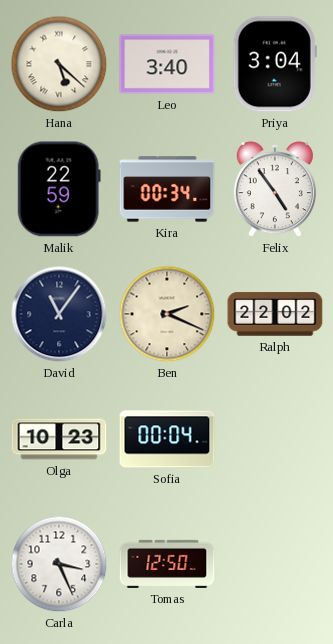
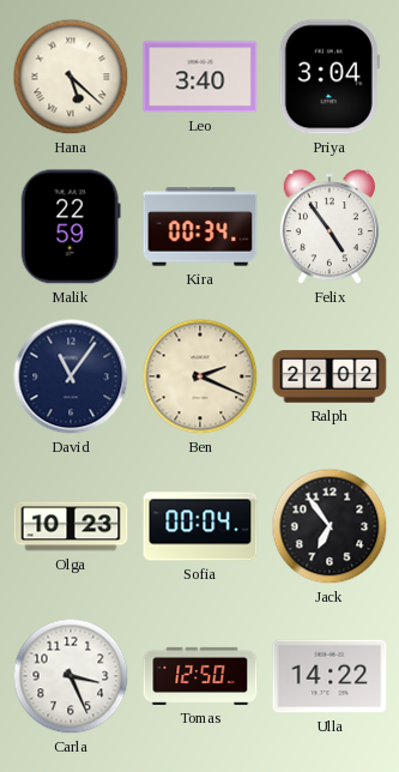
Jack: none -> 6:54 (330, 526)
Ulla: none -> 14:22 (330, 676)
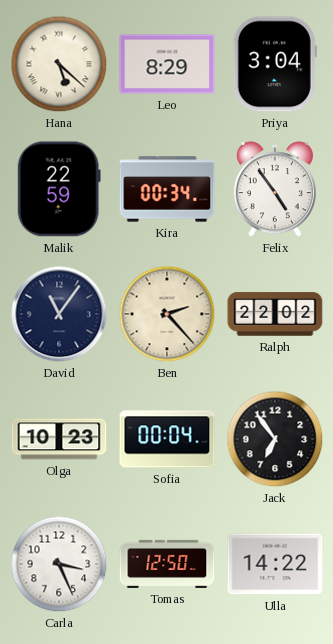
Leo: 3:40 -> 8:29 (167, 64)
Ben: 2:19 -> 2:23 (167, 314)
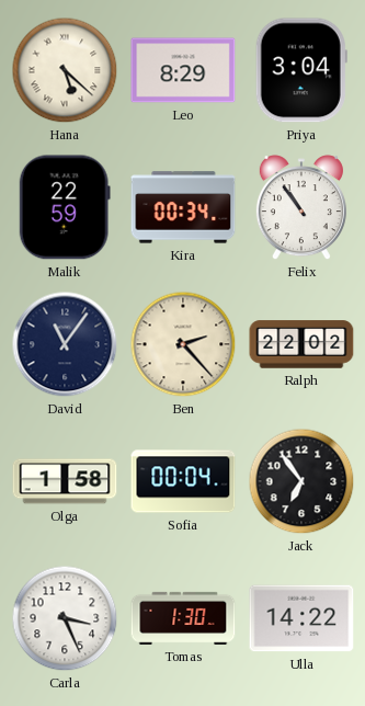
Felix: 4:54 -> 10:54 (301, 208)
Olga: 10:23 -> 1:58 (65, 481)
Tomas: 12:50 -> 1:30 (183, 618)
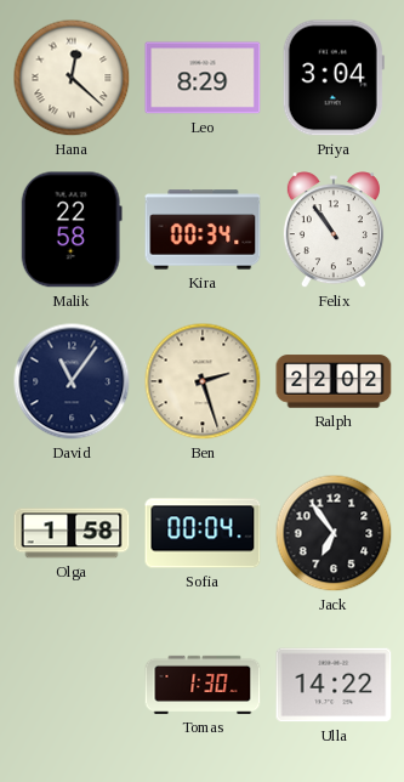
Hana: 5:22 -> 12:22 (72, 78)
Malik: 22:59 -> 22:58 (72, 229)
Ben: 2:23 -> 2:27 (203, 381)
Carla: 3:26 -> none (65, 618)
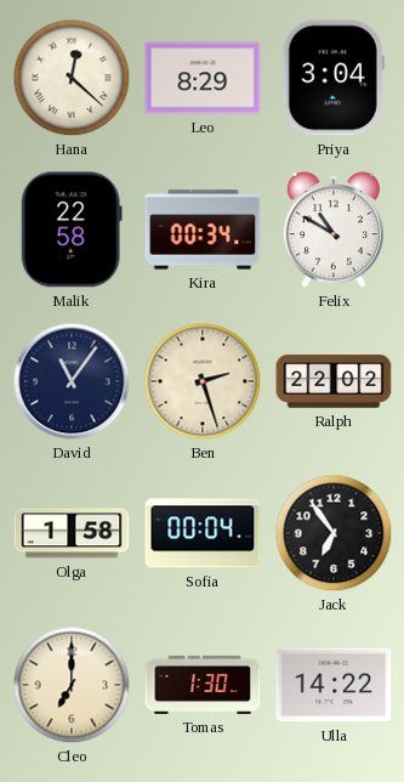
Felix: 10:54 -> 10:50 (334, 231)
Cleo: none -> 7:00 (72, 685)
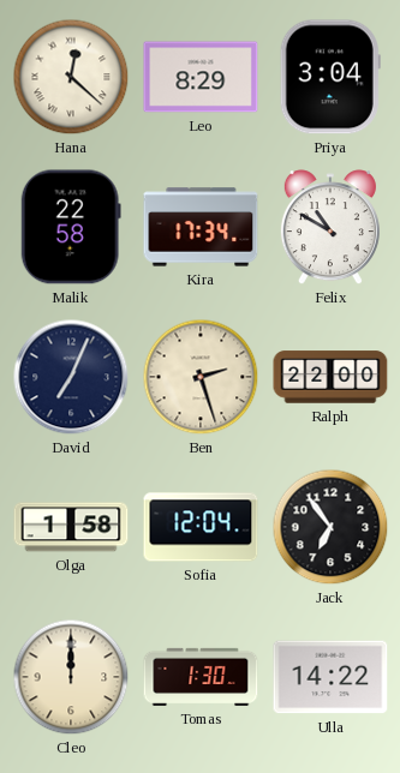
Kira: 00:34 -> 17:34 (201, 227)
David: 11:06 -> 7:04 (71, 377)
Ralph: 22:02 -> 22:00 (330, 377)
Sofia: 00:04 -> 12:04 (201, 527)
Cleo: 7:00 -> 12:00 (71, 677)
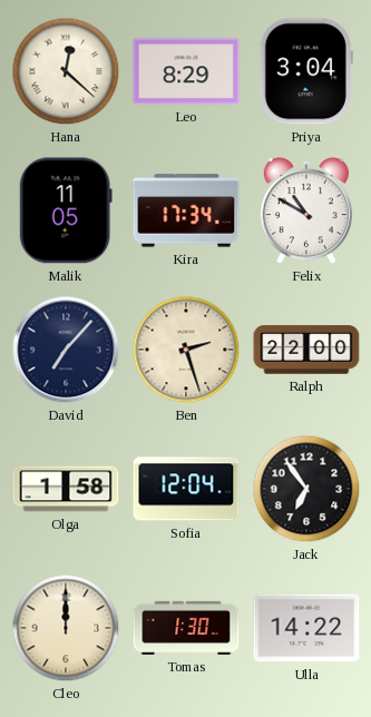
Malik: 22:58 -> 11:05 (66, 210)
David: 7:04 -> 7:07 (66, 350)
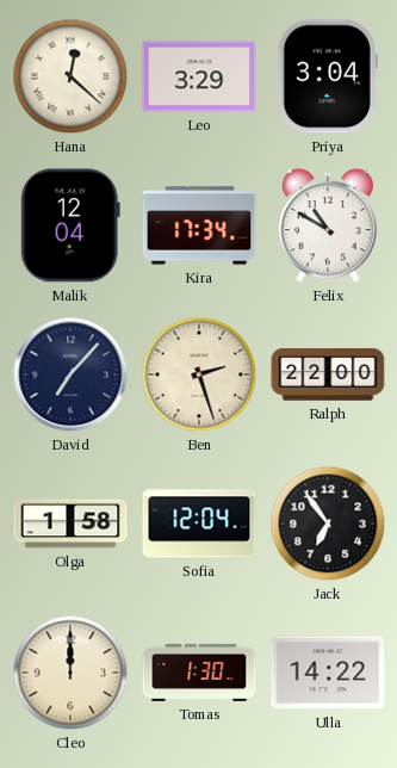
Leo: 8:29 -> 3:29 (199, 76)
Malik: 11:05 -> 12:04 (70, 225)
